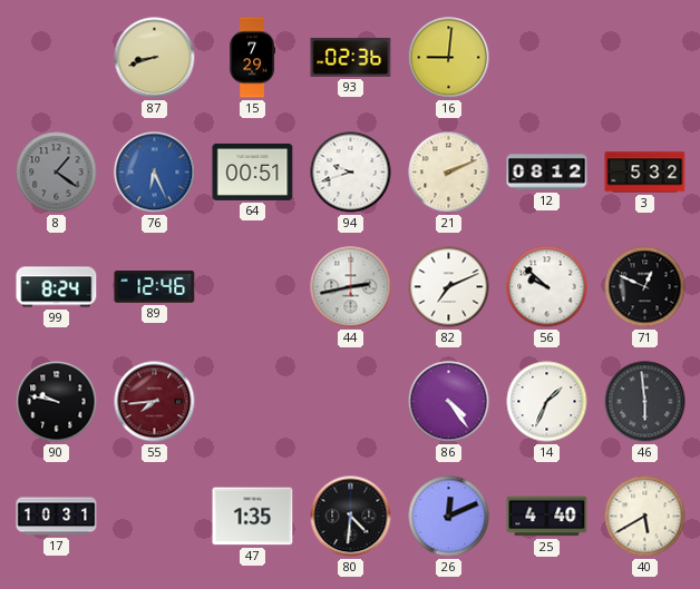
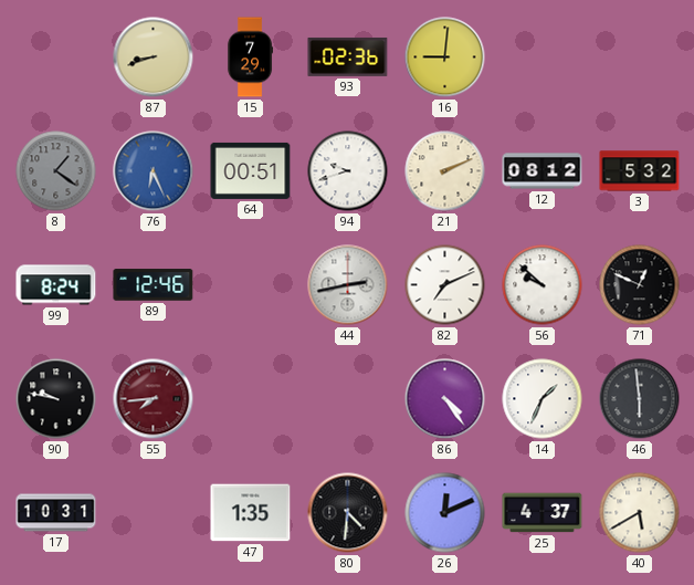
25: 4:40 -> 4:37 (543, 513)
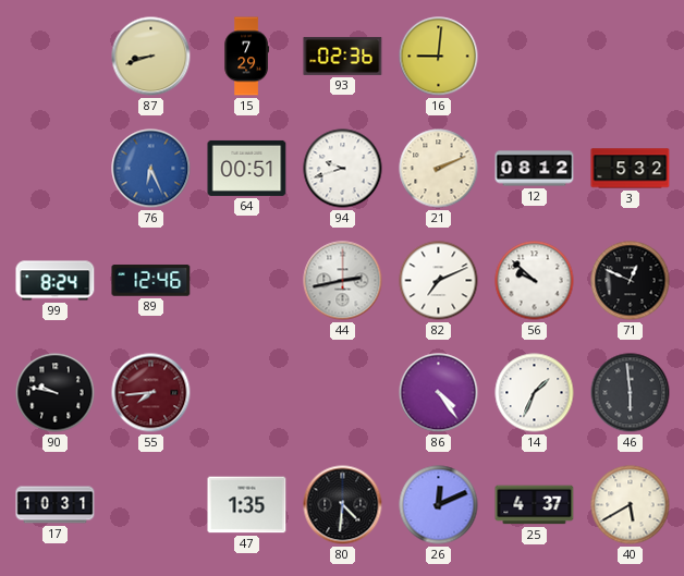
8: 1:21 -> none (56, 171)
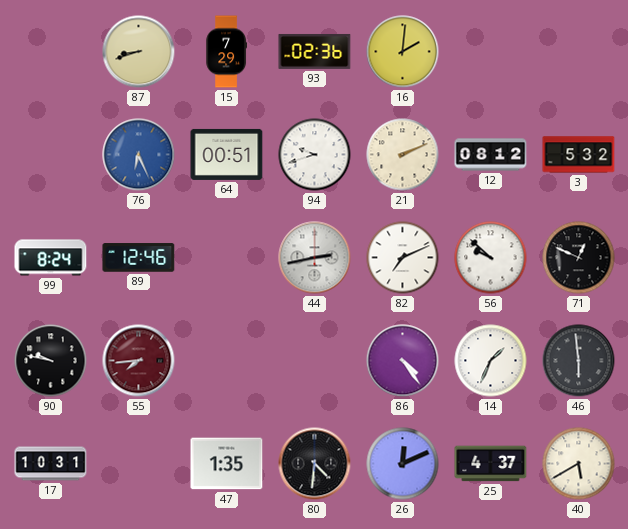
16: 9:01 -> 2:01 (403, 52)
